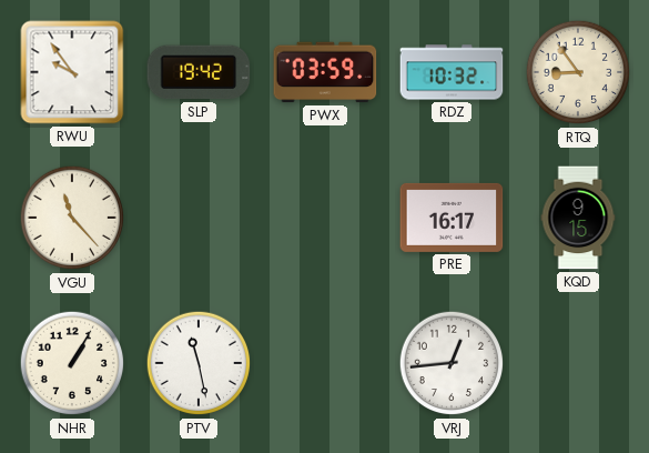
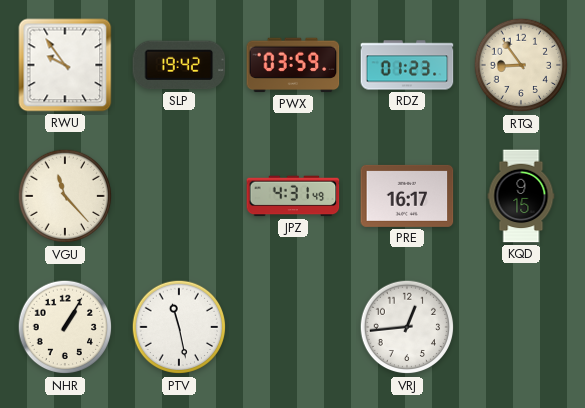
RDZ: 10:32 -> 01:23 (407, 65)
JPZ: none -> 4:31 (293, 196)
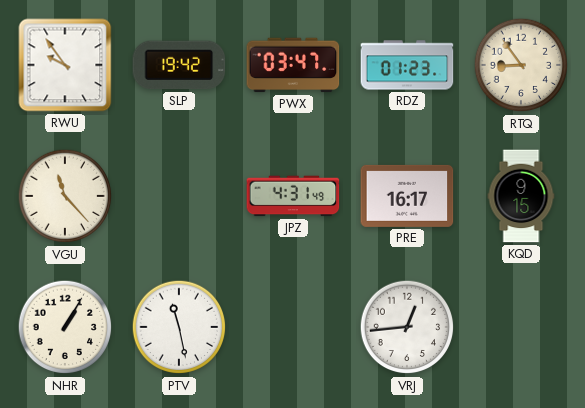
PWX: 03:59 -> 03:47 (293, 65)
